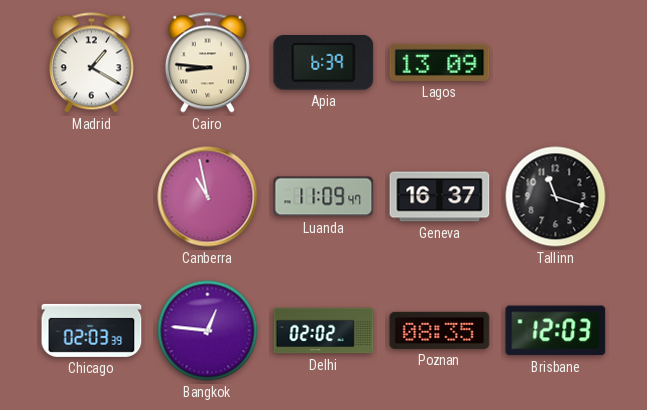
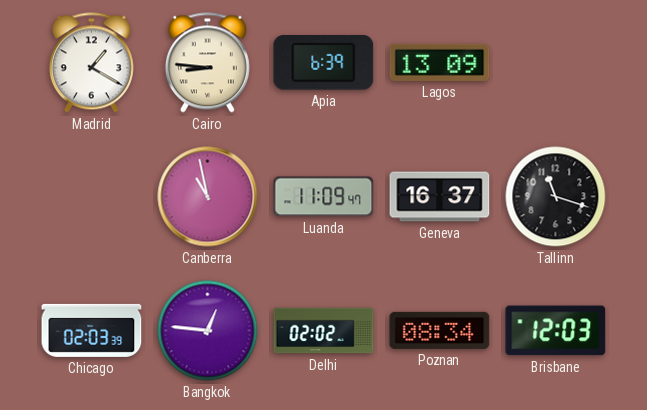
Poznan: 08:35 -> 08:34 (440, 330)
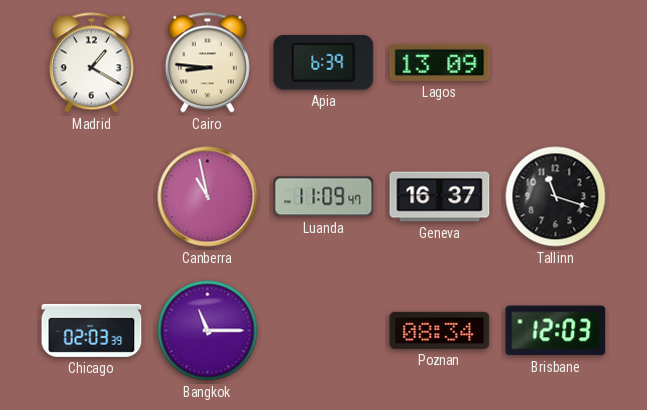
Bangkok: 12:46 -> 11:15 (208, 331)
Delhi: 02:02 -> none (324, 331)
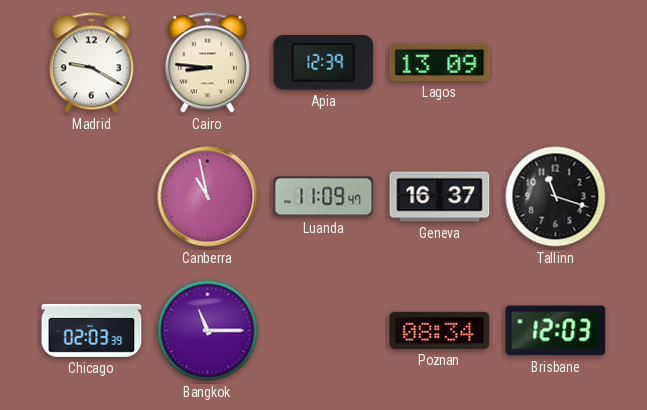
Madrid: 1:20 -> 9:20 (91, 63)
Apia: 6:39 -> 12:39 (324, 63)
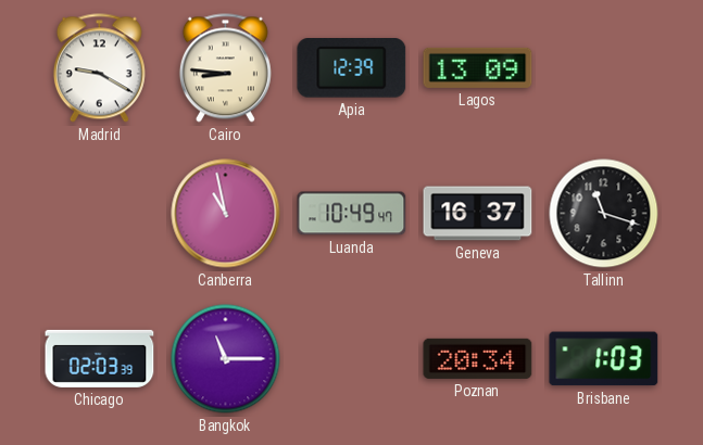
Luanda: 11:09 -> 10:49 (352, 214)
Poznan: 08:34 -> 20:34 (478, 358)
Brisbane: 12:03 -> 1:03 (604, 359)
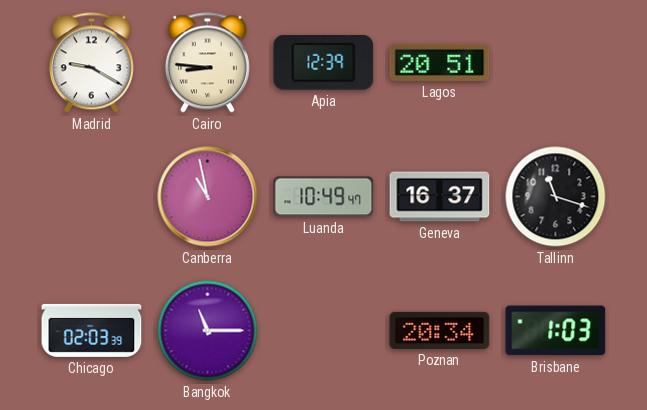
Lagos: 13:09 -> 20:51 (440, 62)
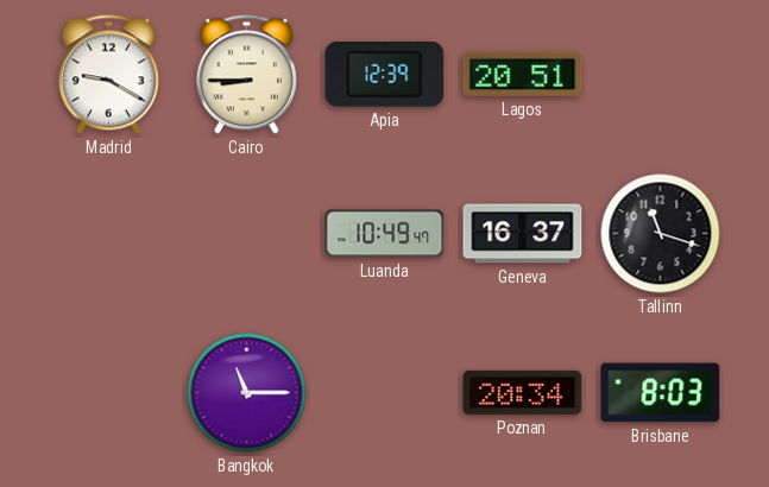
Cairo: 8:46 -> 8:45 (246, 75)
Canberra: 10:58 -> none (208, 197)
Chicago: 02:03 -> none (92, 330)
Brisbane: 1:03 -> 8:03 (661, 393)
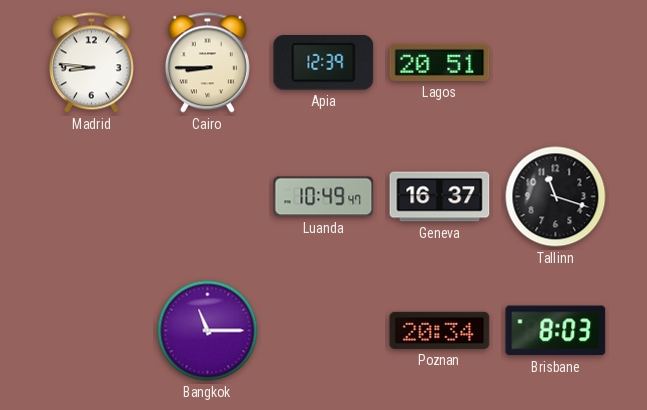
Madrid: 9:20 -> 8:46 (91, 63)
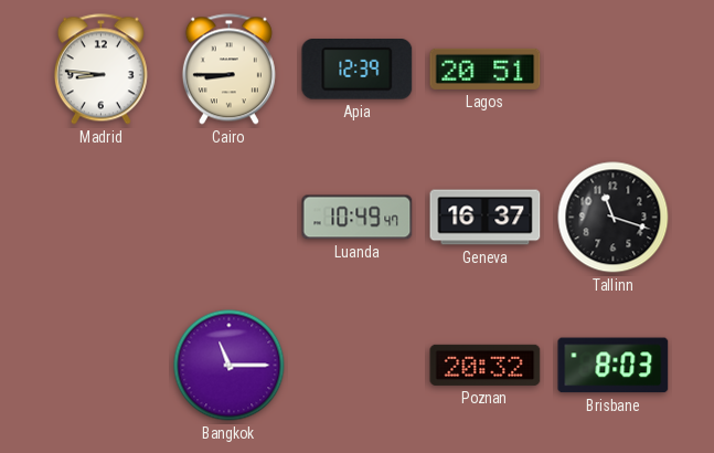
Poznan: 20:34 -> 20:32 (486, 365)
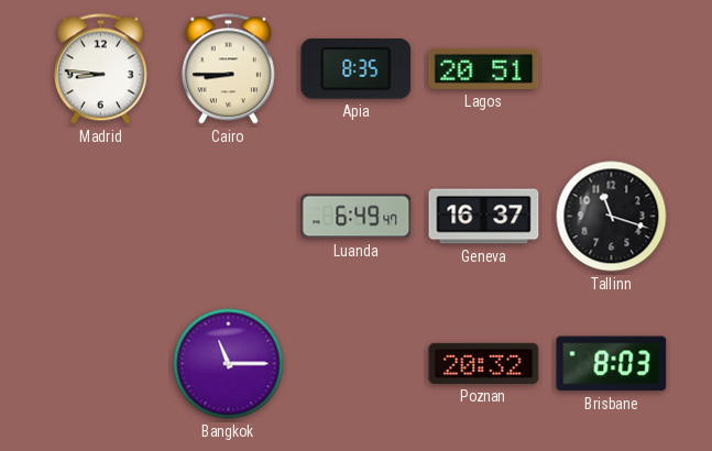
Apia: 12:39 -> 8:35 (357, 69)
Luanda: 10:49 -> 6:49 (357, 217)
